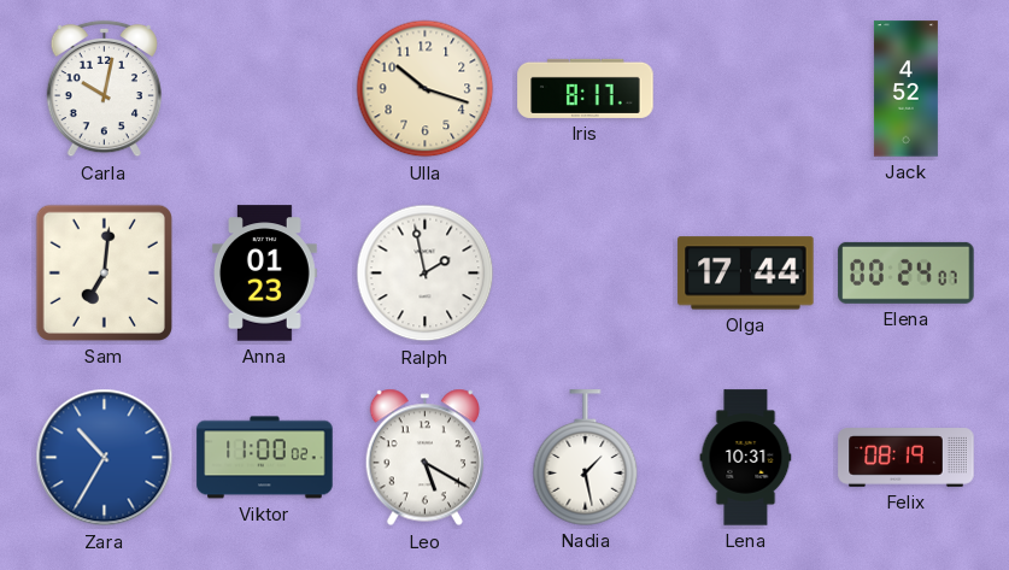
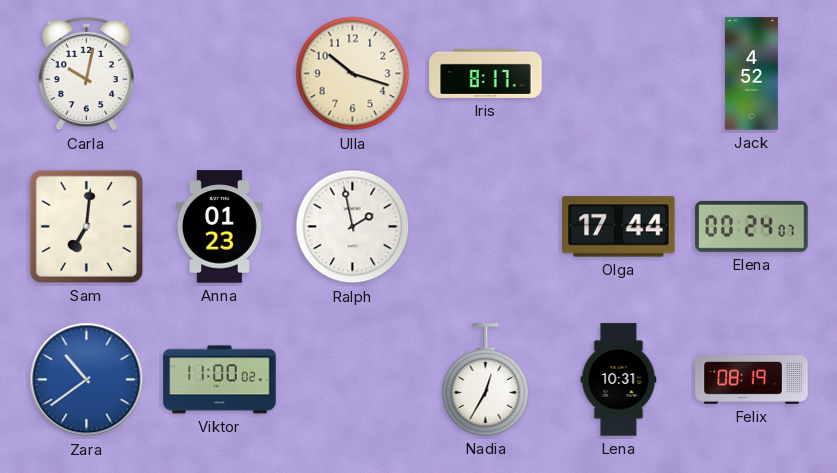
Zara: 10:35 -> 10:39 (87, 380)
Leo: 5:20 -> none (424, 458)
Nadia: 1:28 -> 12:35 (486, 380)
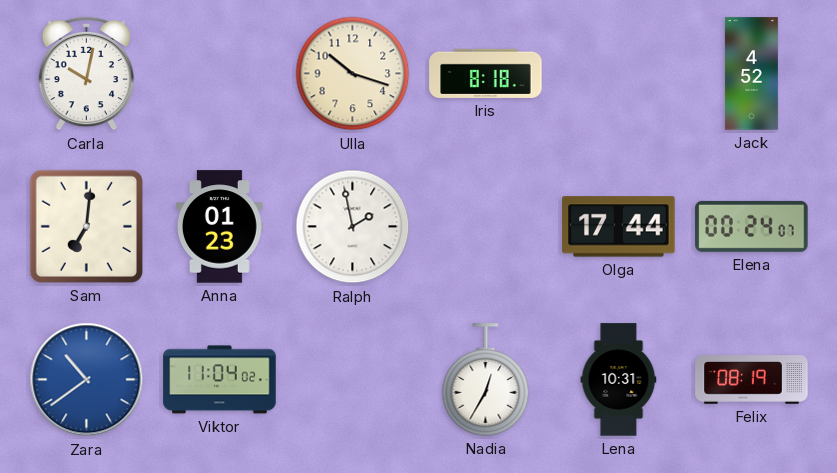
Iris: 8:17 -> 8:18 (486, 73)
Viktor: 11:00 -> 11:04 (220, 380)
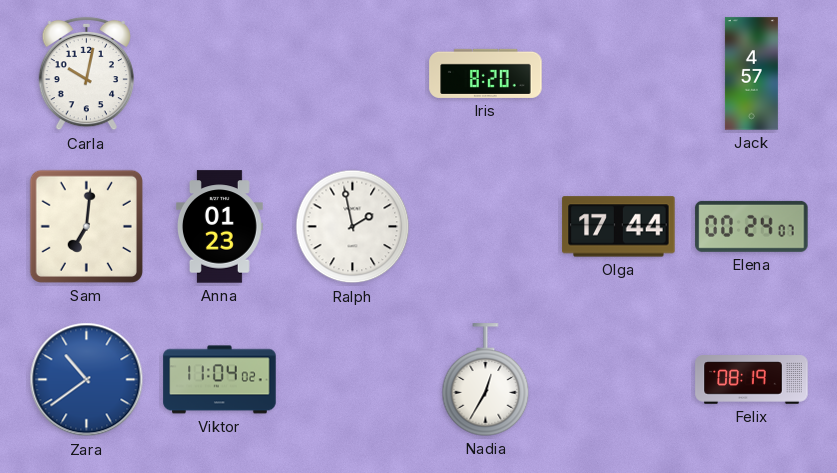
Ulla: 10:18 -> none (353, 74)
Iris: 8:18 -> 8:20 (486, 73)
Jack: 4:52 -> 4:57 (751, 74)
Lena: 10:31 -> none (619, 380)
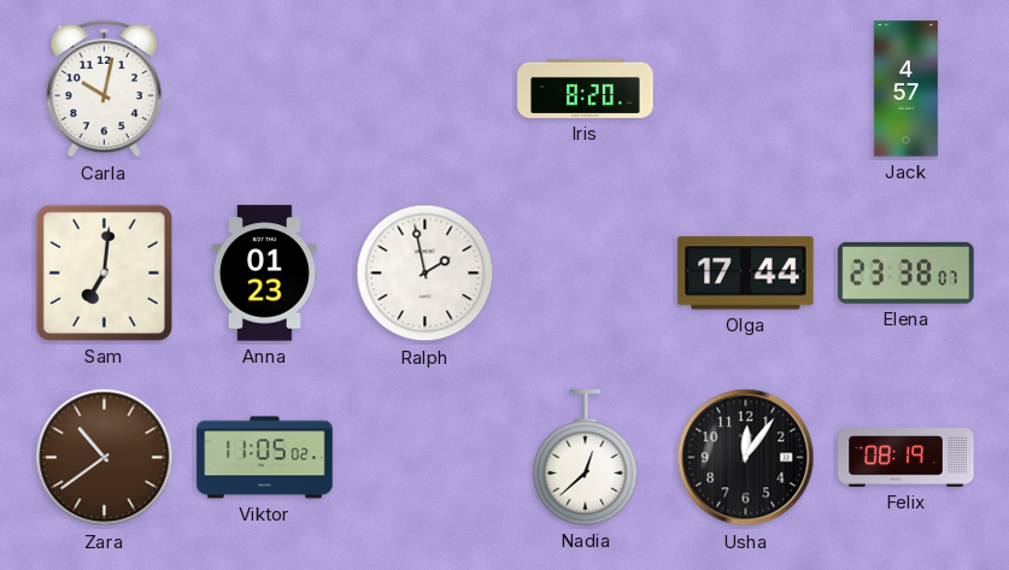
Elena: 00:24 -> 23:38 (907, 272)
Zara dial: blue -> brown (105, 458)
Viktor: 11:04 -> 11:05 (265, 458)
Nadia: 12:35 -> 12:38 (586, 458)
Usha: none -> 12:06 (746, 458)
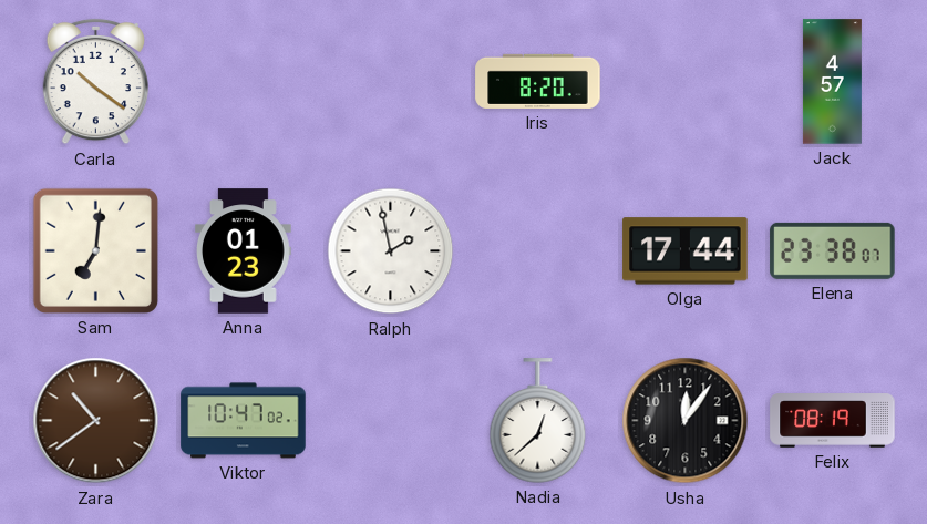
Carla: 10:02 -> 10:21 (95, 82)
Viktor: 11:05 -> 10:47 (244, 421)
